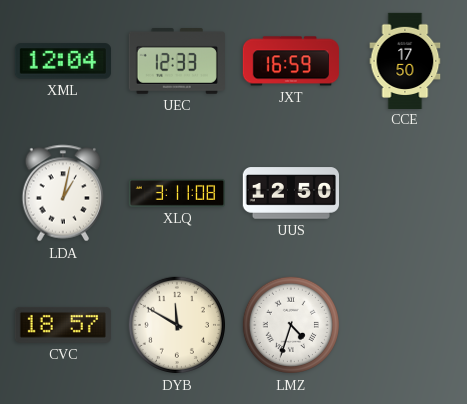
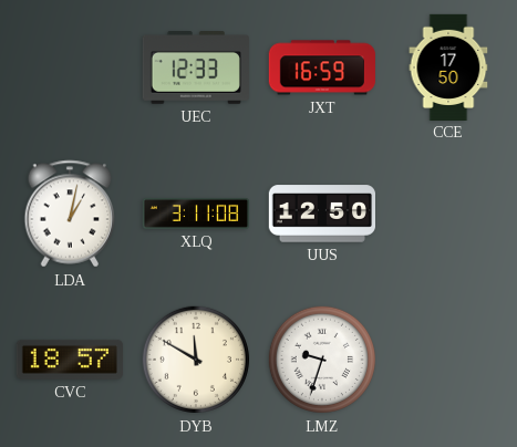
XML: 12:04 -> none (63, 61)
LMZ: 4:33 -> 9:33 (322, 360)
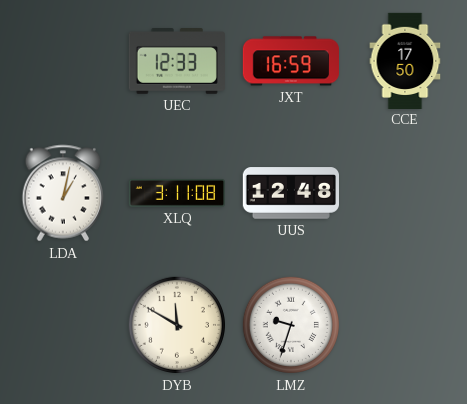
UUS: 12:50 -> 12:48 (290, 193)
CVC: 18:57 -> none (70, 360)
